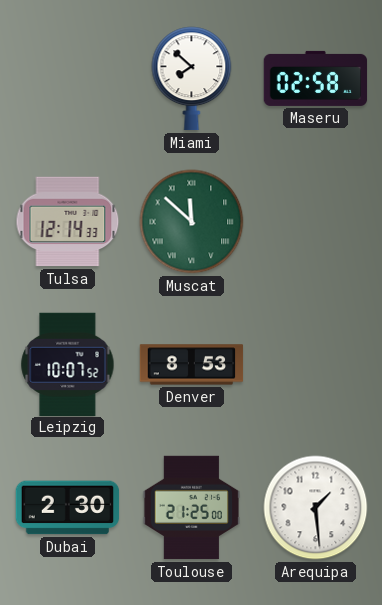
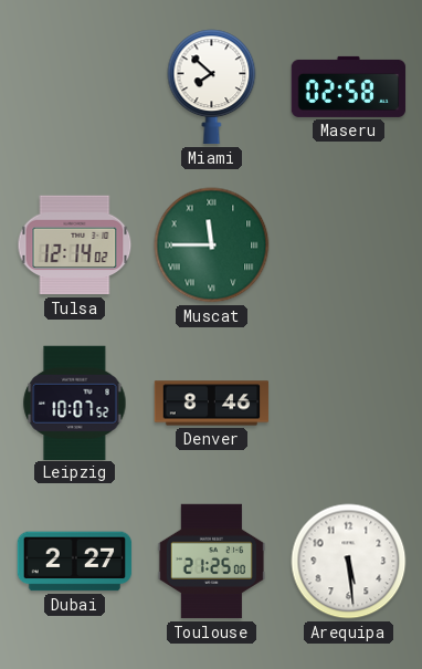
Tulsa: 12:14:33 -> 12:14:02 (75, 245)
Muscat: 11:52 -> 11:45 (212, 245)
Denver: 8:53 -> 8:46 (212, 404)
Dubai: 2:30 -> 2:27 (75, 562)
Arequipa: 1:29 -> 5:29 (349, 562)
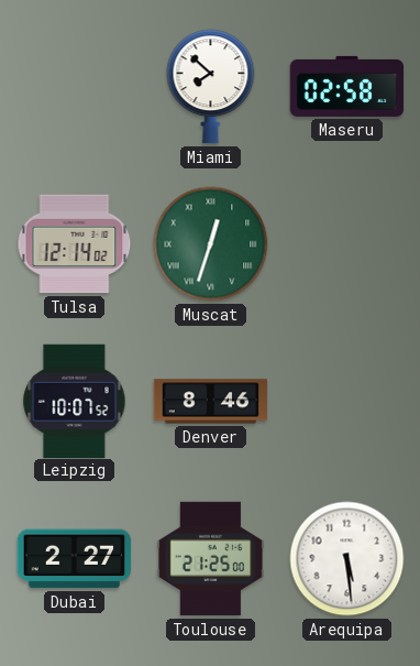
Muscat: 11:45 -> 12:33 (211, 244)
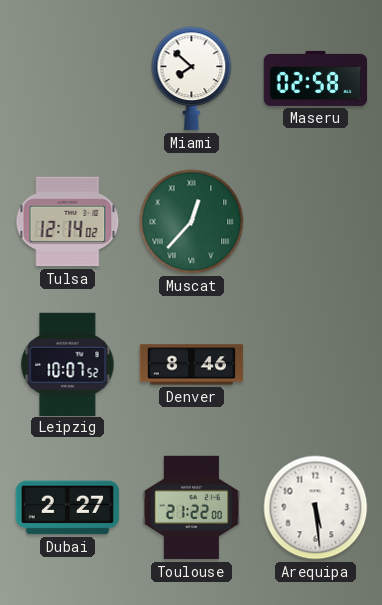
Muscat: 12:33 -> 12:37 (192, 222)
Toulouse: 21:25 -> 21:22 (192, 508)
